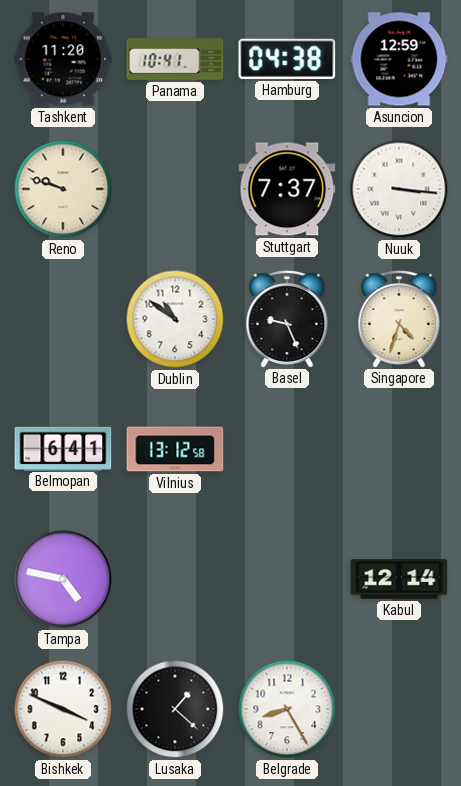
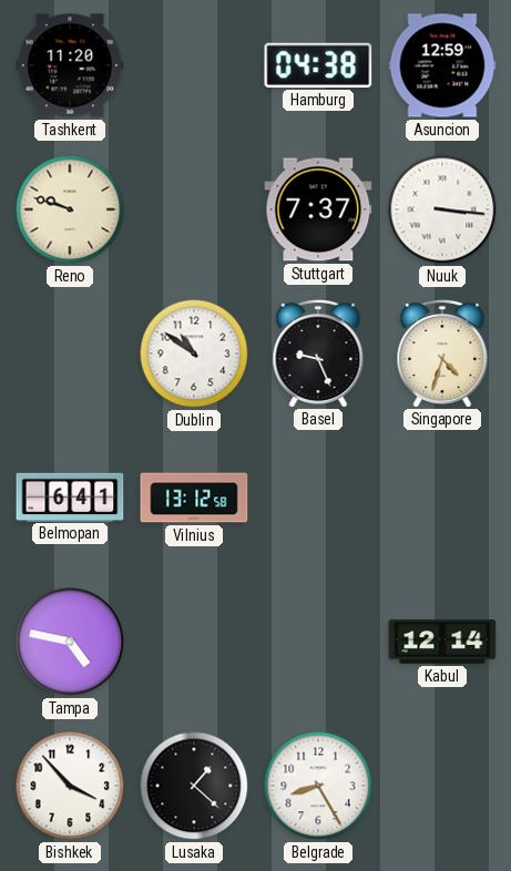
Panama: 10:41 -> none (175, 59)
Bishkek: 3:49 -> 3:53 (70, 786)
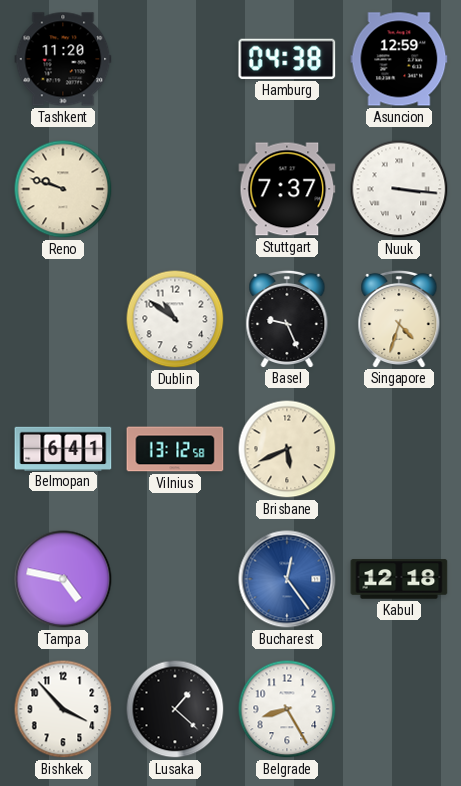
Brisbane: none -> 5:41 (287, 449)
Bucharest: none -> 12:24 (287, 579)
Kabul: 12:14 -> 12:18 (399, 579)
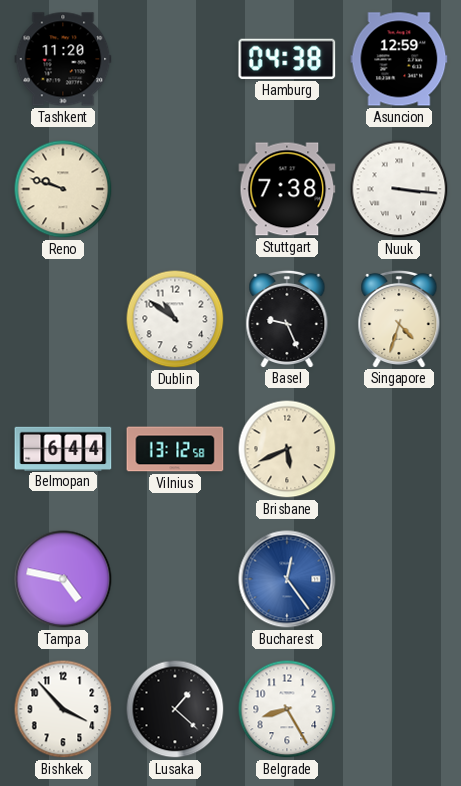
Stuttgart: 7:37 -> 7:38 (287, 189)
Belmopan: 6:41 -> 6:44 (63, 448)
Kabul: 12:18 -> none (399, 579)
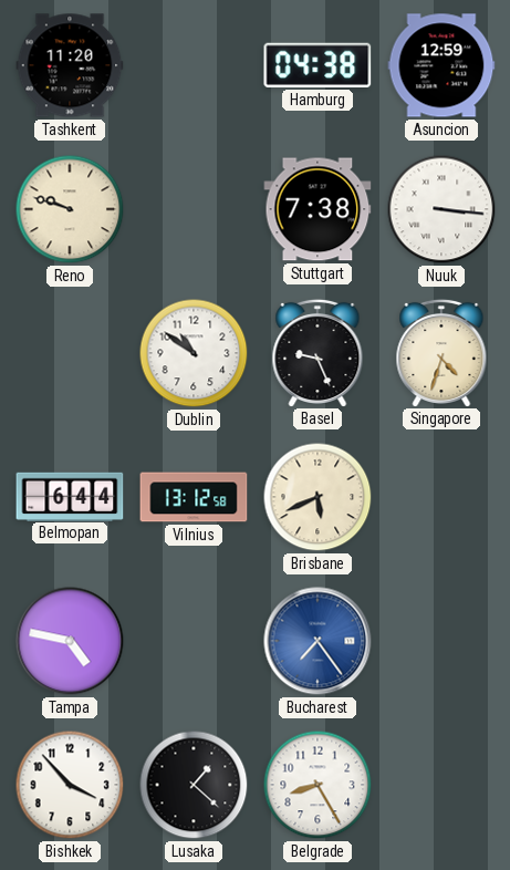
Bucharest: 12:24 -> 7:24 (318, 641)
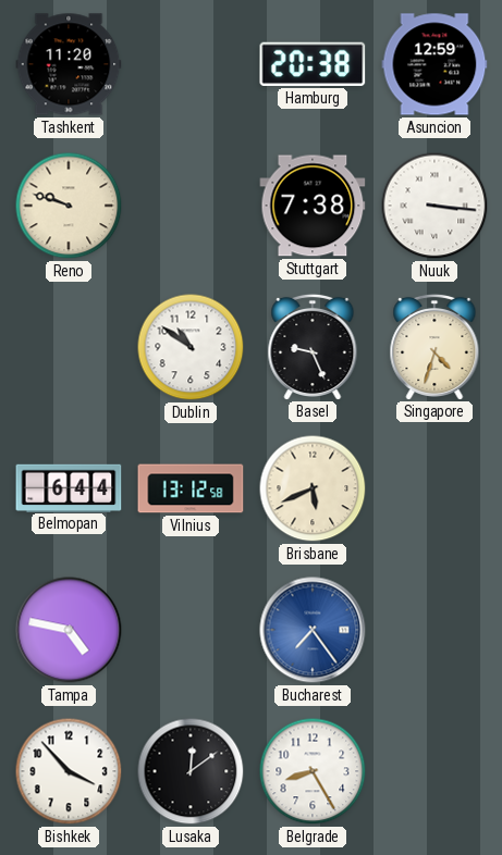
Hamburg: 04:38 -> 20:38 (313, 64)
Lusaka: 1:22 -> 12:09 (191, 771)
